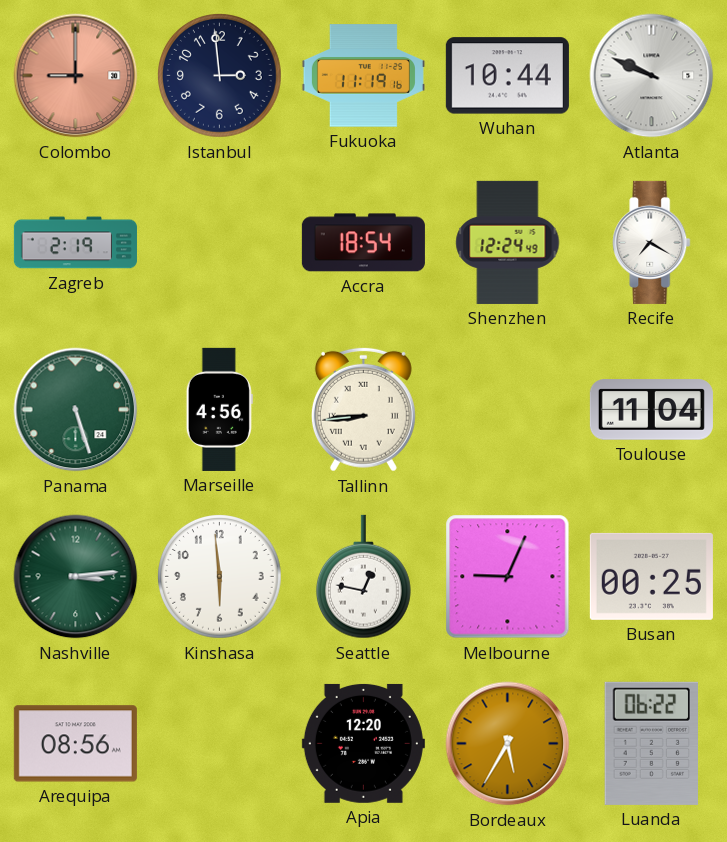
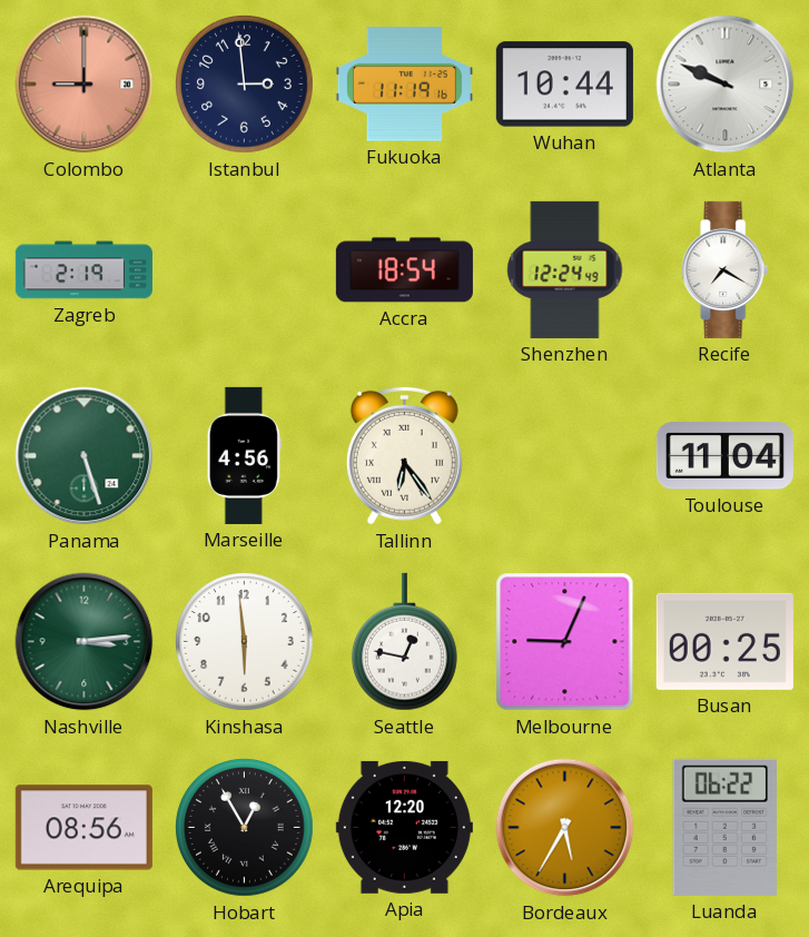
Tallinn: 8:44 -> 6:24 (404, 455)
Hobart: none -> 12:55 (245, 828)
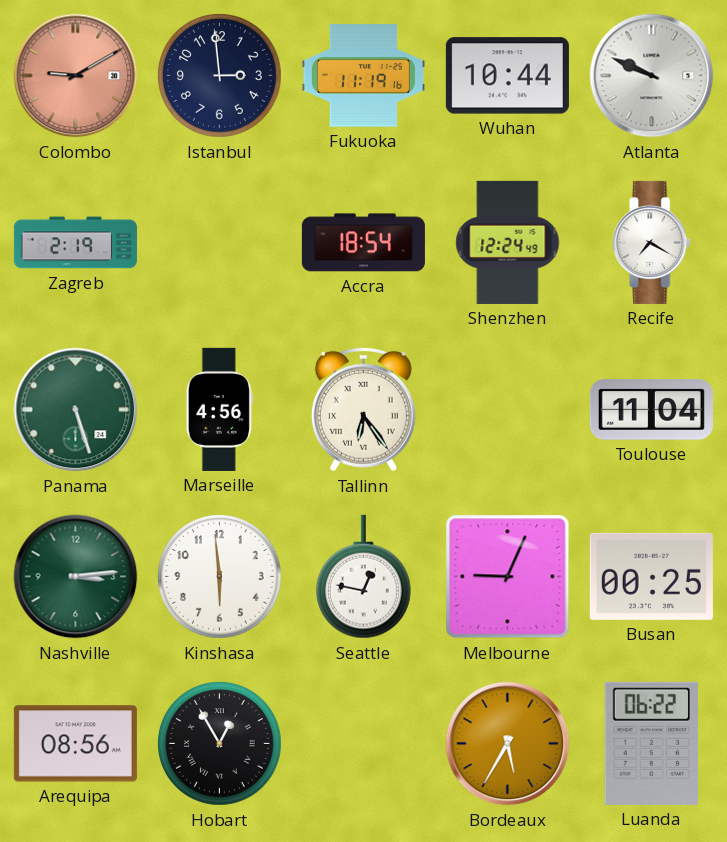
Colombo: 9:00 -> 9:10 (76, 76)
Apia: 12:20 -> none (404, 827)
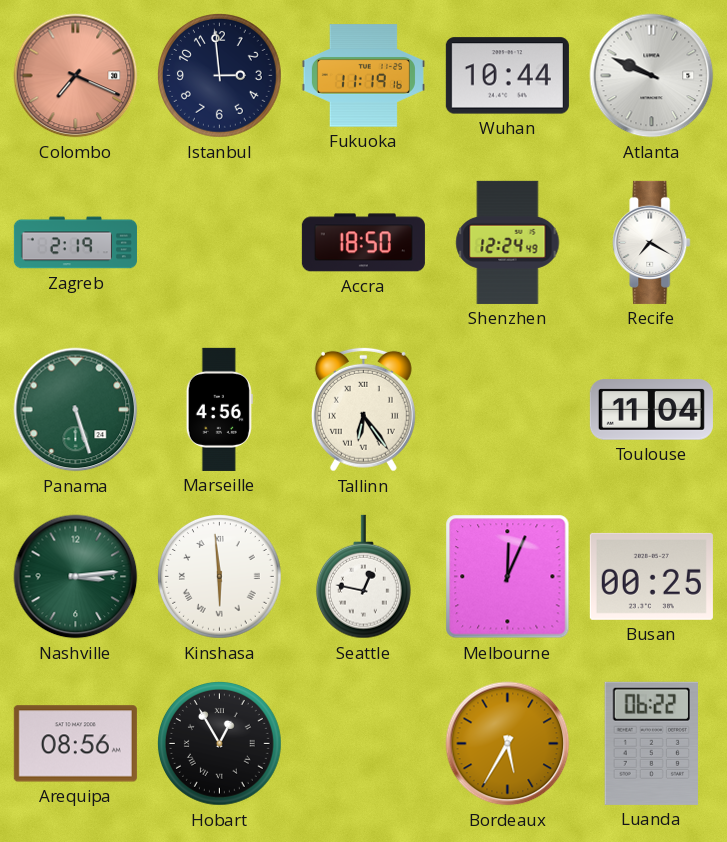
Colombo: 9:10 -> 7:19 (76, 76)
Accra: 18:54 -> 18:50 (363, 243)
Kinshasa numerals: Arabic -> Roman (220, 577)
Melbourne: 9:04 -> 12:04 (508, 577)
